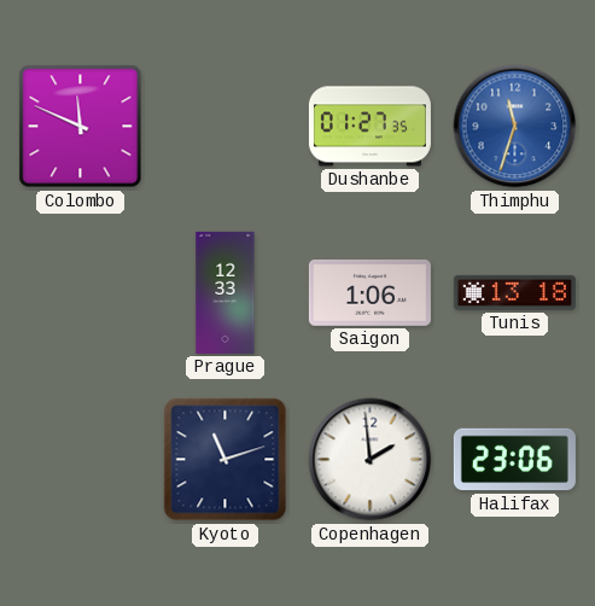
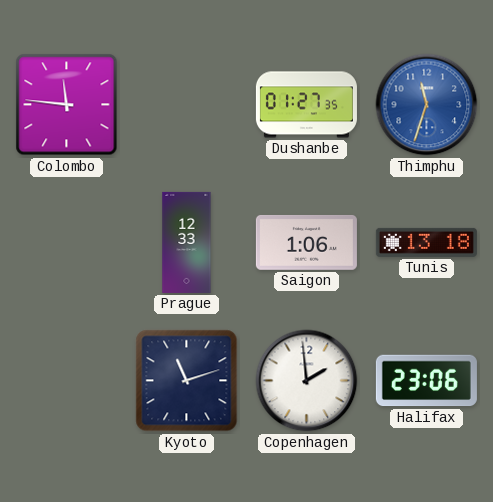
Colombo: 11:49 -> 11:46 (67, 105)
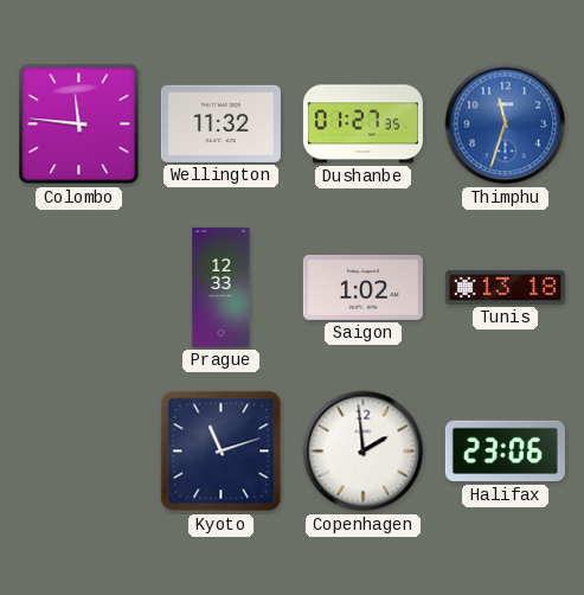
Wellington: none -> 11:32 (220, 123)
Saigon: 1:06 -> 1:02 (362, 287)
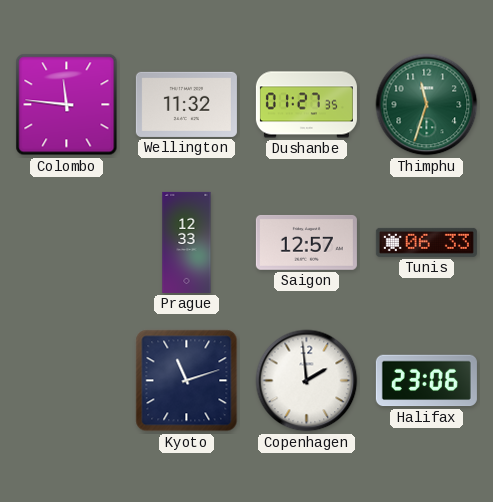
Thimphu dial: blue -> green (427, 105)
Saigon: 1:02 -> 12:57 (306, 242)
Tunis: 13:18 -> 06:33 (426, 242)
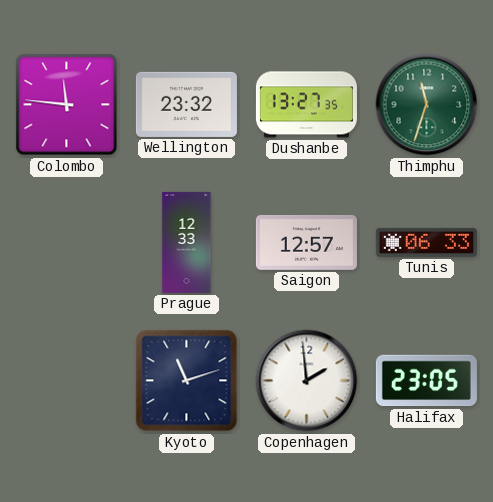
Wellington: 11:32 -> 23:32 (186, 104)
Dushanbe: 01:27 -> 13:27 (306, 105)
Halifax: 23:06 -> 23:05 (426, 381)
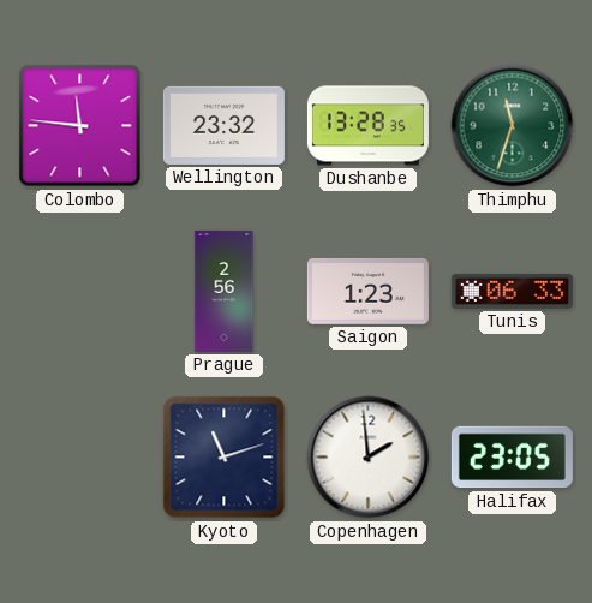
Dushanbe: 13:27 -> 13:28 (367, 126)
Prague: 12:33 -> 2:56 (225, 291)
Saigon: 12:57 -> 1:23 (367, 291)
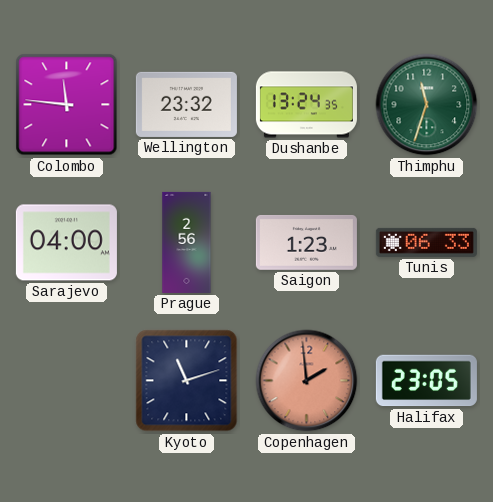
Dushanbe: 13:28 -> 13:24 (306, 105)
Sarajevo: none -> 04:00 (66, 243)
Copenhagen dial: white -> salmon (307, 381)
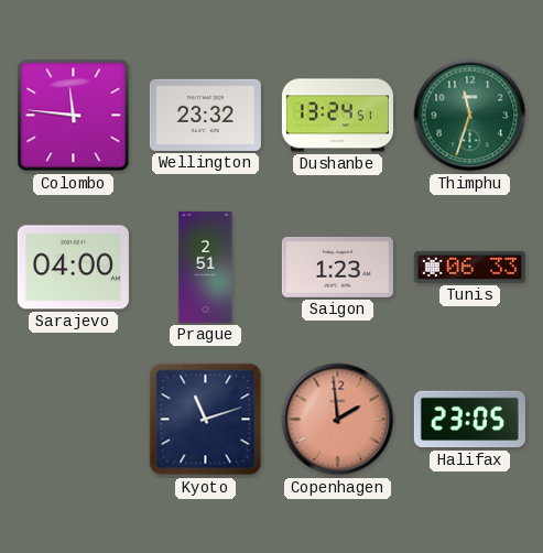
Dushanbe: 13:24:35 -> 13:24:51 (337, 116)
Prague: 2:56 -> 2:51 (206, 267)
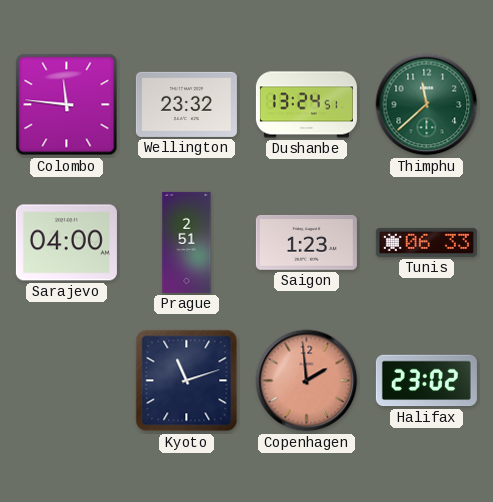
Thimphu: 11:33 -> 11:38 (427, 105)
Halifax: 23:05 -> 23:02 (426, 381)
